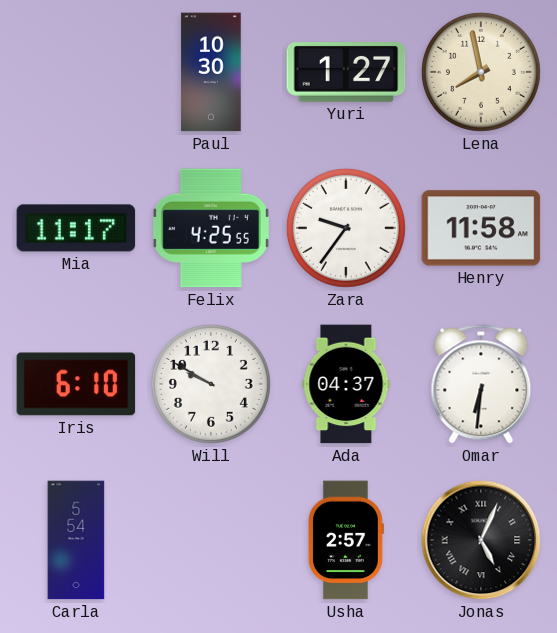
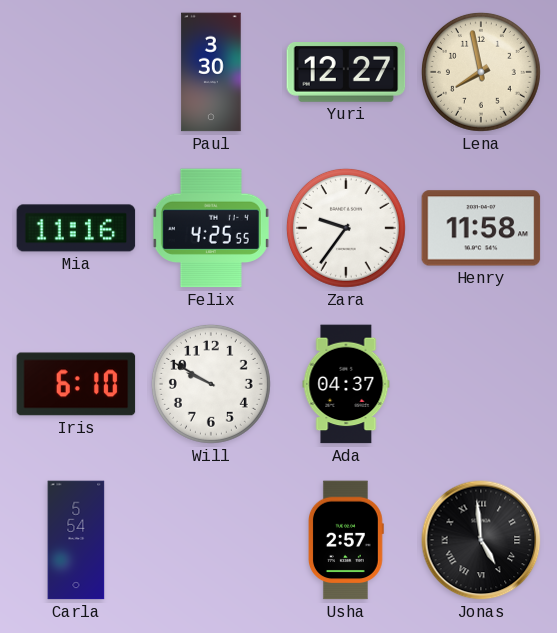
Paul: 10:30 -> 3:30 (211, 72)
Yuri: 1:27 -> 12:27 (346, 73)
Mia: 11:17 -> 11:16 (76, 228)
Omar: 6:31 -> none (481, 384)
Jonas: 5:04 -> 4:59 (481, 540)
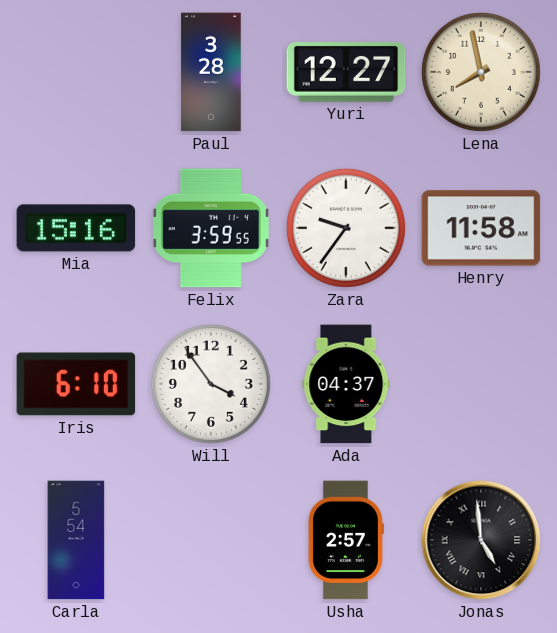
Paul: 3:30 -> 3:28 (211, 72)
Mia: 11:16 -> 15:16 (76, 228)
Felix: 4:25 -> 3:59 (211, 228)
Will: 9:50 -> 3:54 (211, 384)
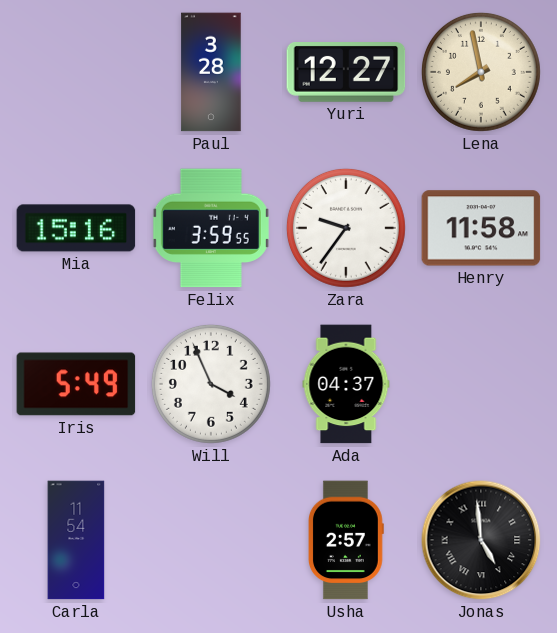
Iris: 6:10 -> 5:49 (76, 384)
Will: 3:54 -> 3:56 (211, 384)
Carla: 5:54 -> 11:54 (76, 540)
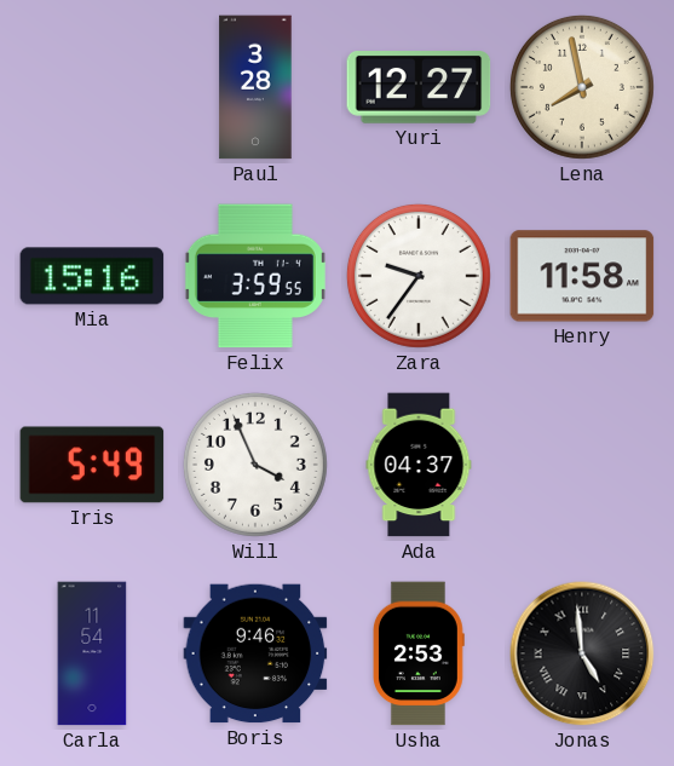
Boris: none -> 9:46 (255, 653)
Usha: 2:57 -> 2:53 (420, 653)
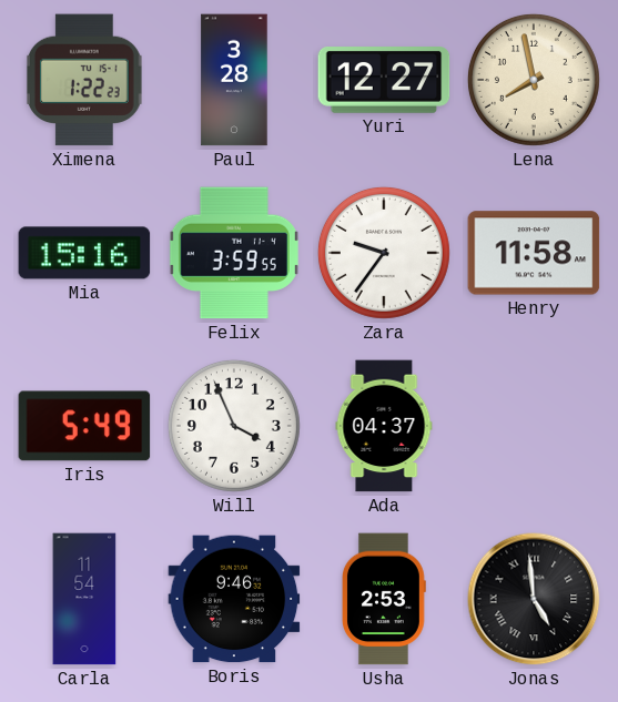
Ximena: none -> 1:22 (84, 80)
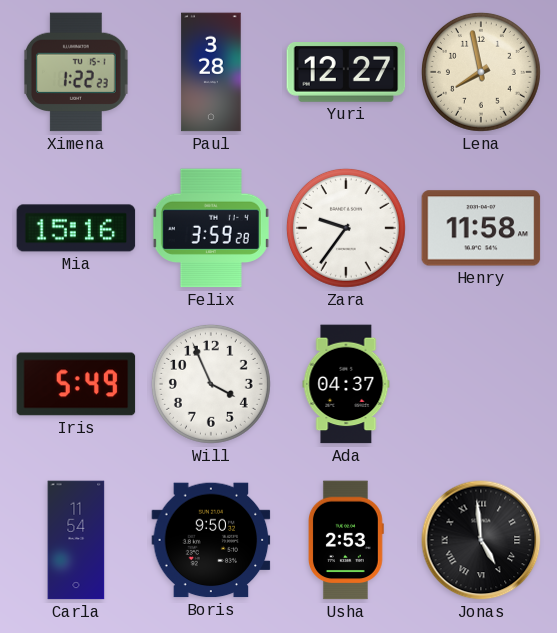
Felix: 3:59:55 -> 3:59:28 (211, 228)
Boris: 9:46 -> 9:50 (211, 540)
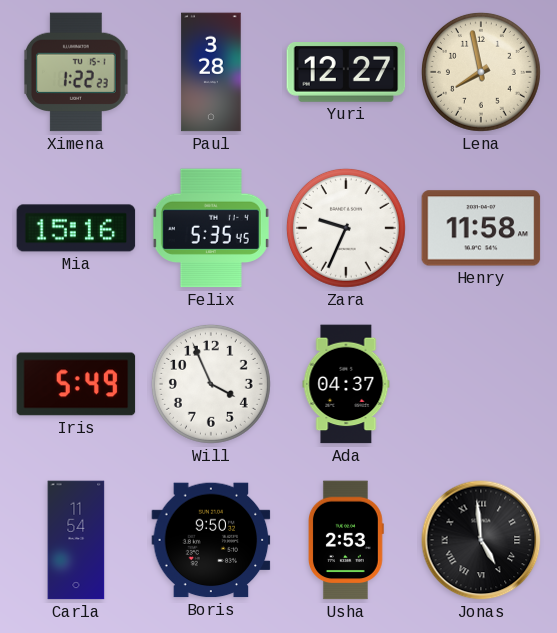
Felix: 3:59 -> 5:35 (211, 228)
Zara: 9:36 -> 9:34 (346, 228)
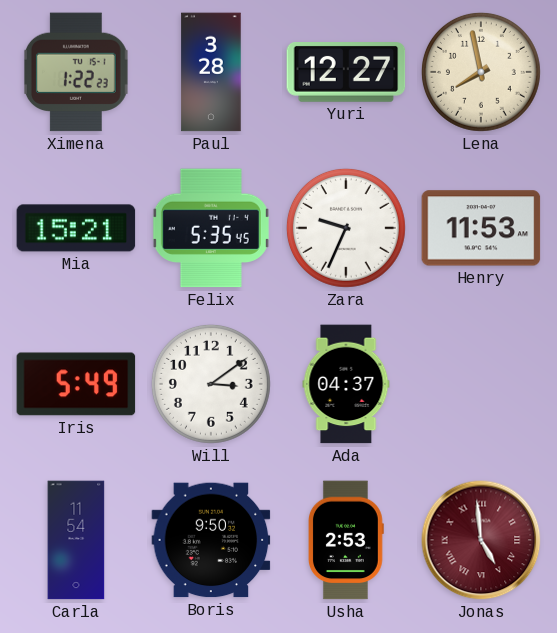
Mia: 15:16 -> 15:21 (76, 228)
Henry: 11:58 -> 11:53 (481, 228)
Will: 3:56 -> 3:09 (211, 384)
Jonas dial: black -> burgundy (481, 540)
